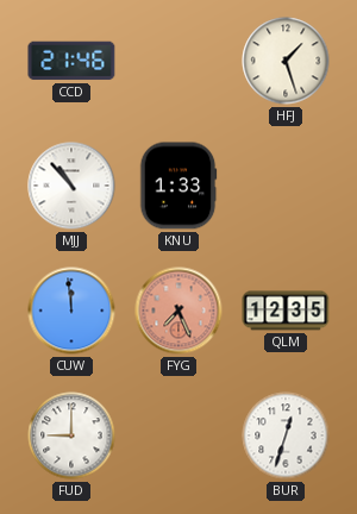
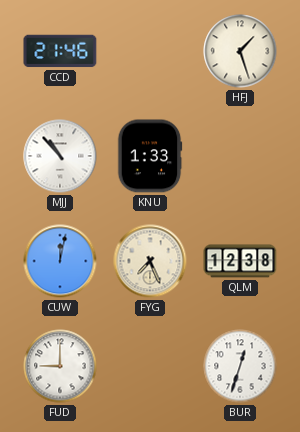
CUW: 11:59 -> 12:02 (60, 261)
FYG dial: salmon -> cream (150, 261)
QLM: 12:35 -> 12:38 (240, 261)
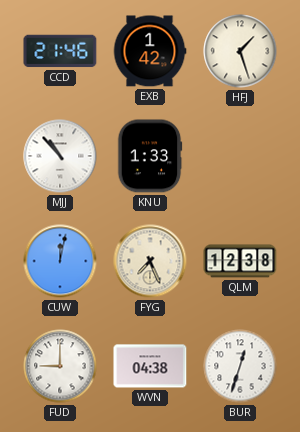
EXB: none -> 1:42 (150, 51)
WVN: none -> 04:38 (150, 366)
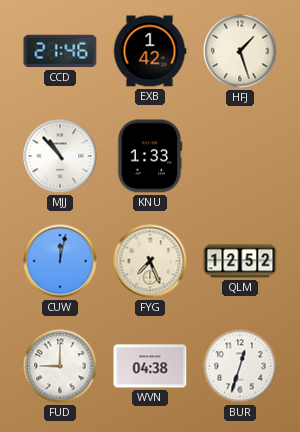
QLM: 12:38 -> 12:52 (240, 261)
